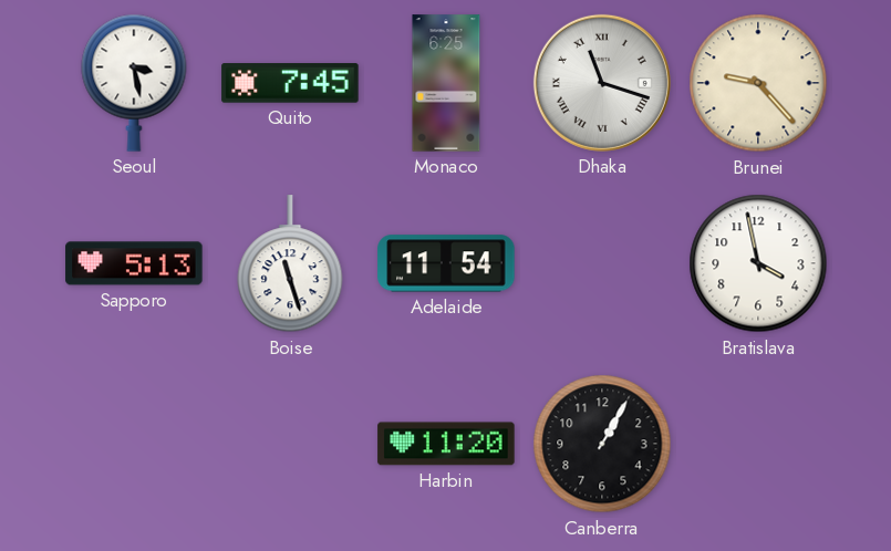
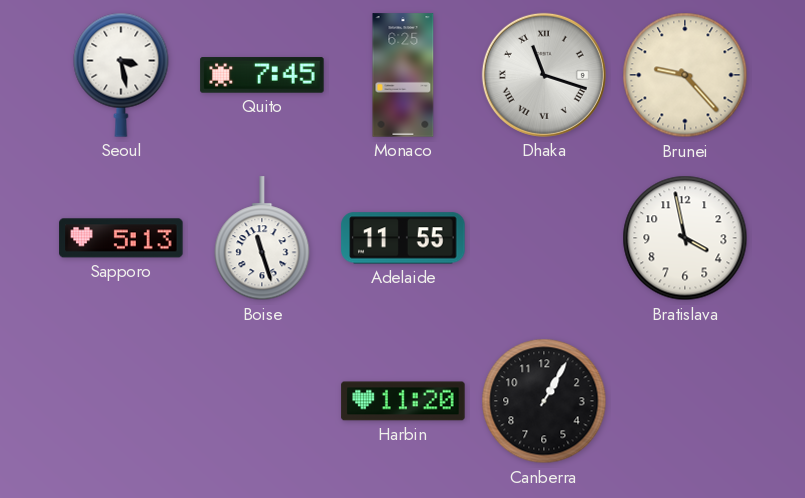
Adelaide: 11:54 -> 11:55 (403, 238)
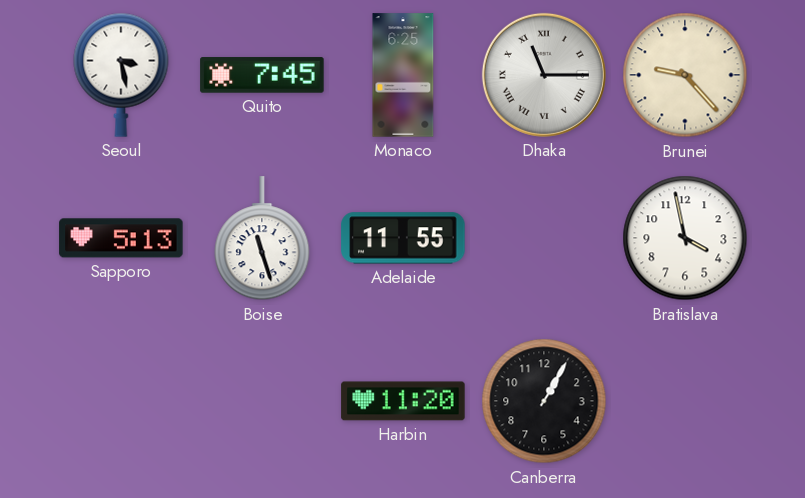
Dhaka: 11:18 -> 11:15 (544, 75)
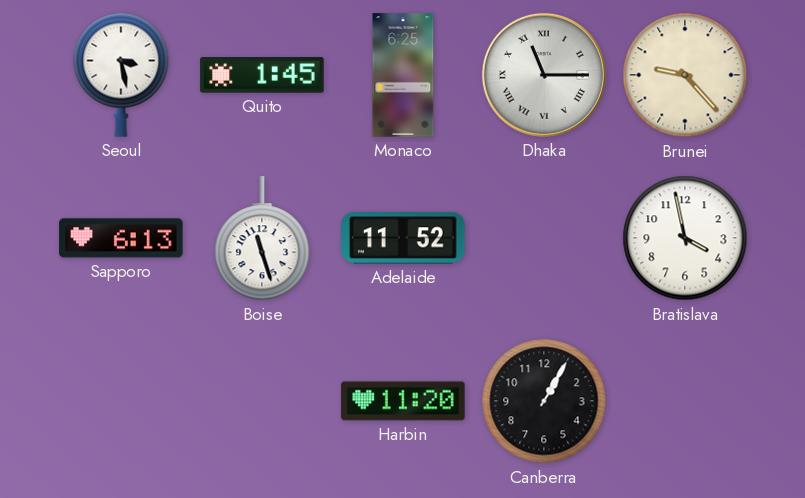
Quito: 7:45 -> 1:45 (262, 75)
Sapporo: 5:13 -> 6:13 (121, 238)
Adelaide: 11:55 -> 11:52 (403, 238)
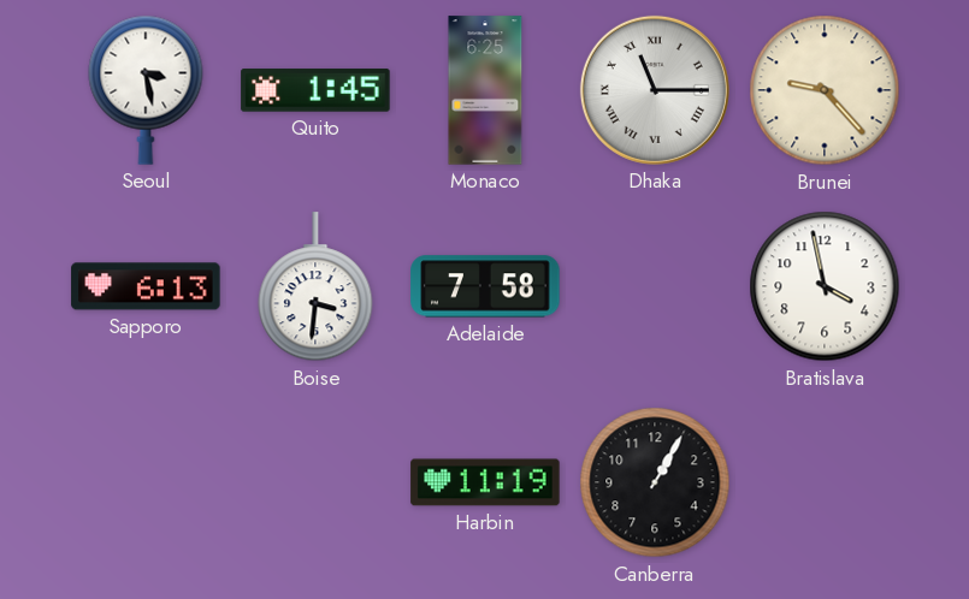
Boise: 11:27 -> 3:31 (315, 287)
Adelaide: 11:52 -> 7:58 (485, 286)
Harbin: 11:20 -> 11:19 (485, 482)
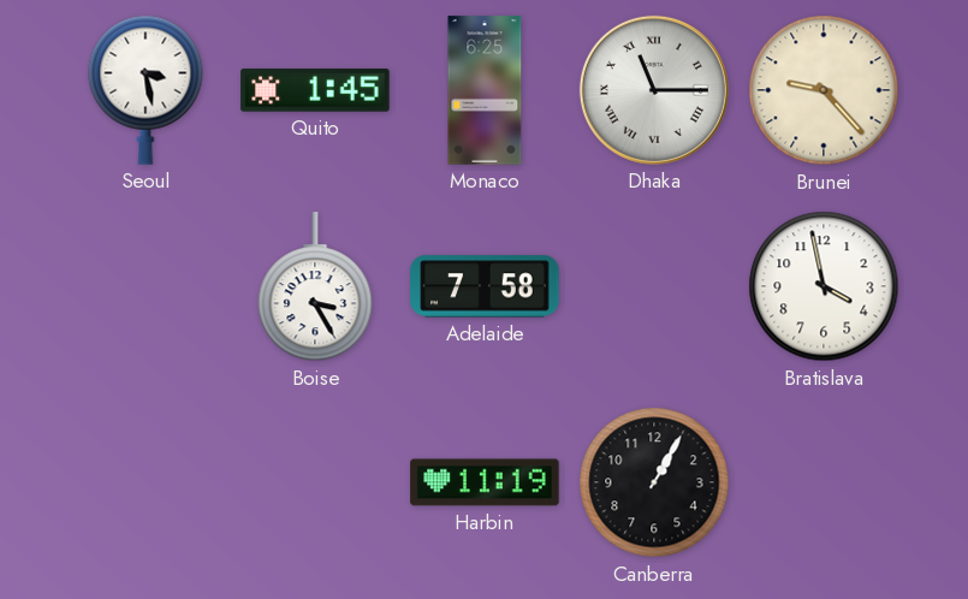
Sapporo: 6:13 -> none (146, 286)
Boise: 3:31 -> 3:25 (315, 287)
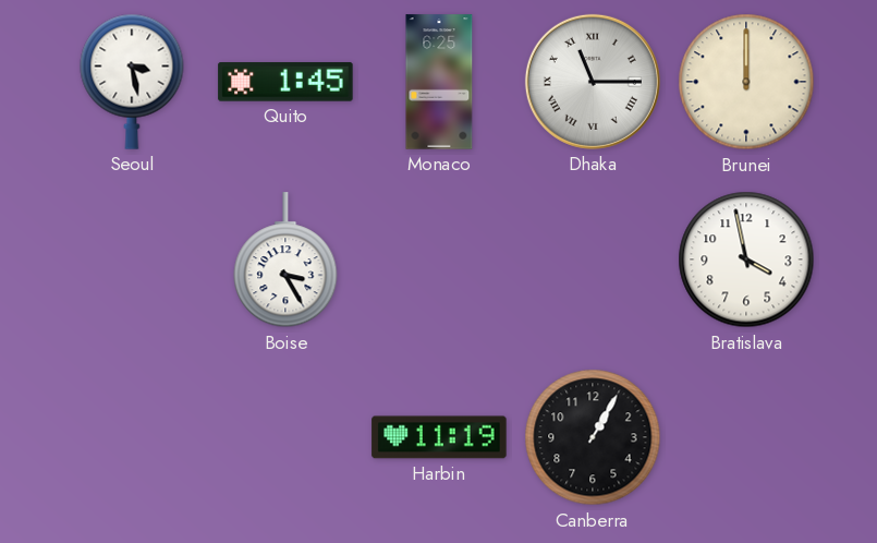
Brunei: 9:23 -> 12:00 (746, 82)
Adelaide: 7:58 -> none (485, 286)
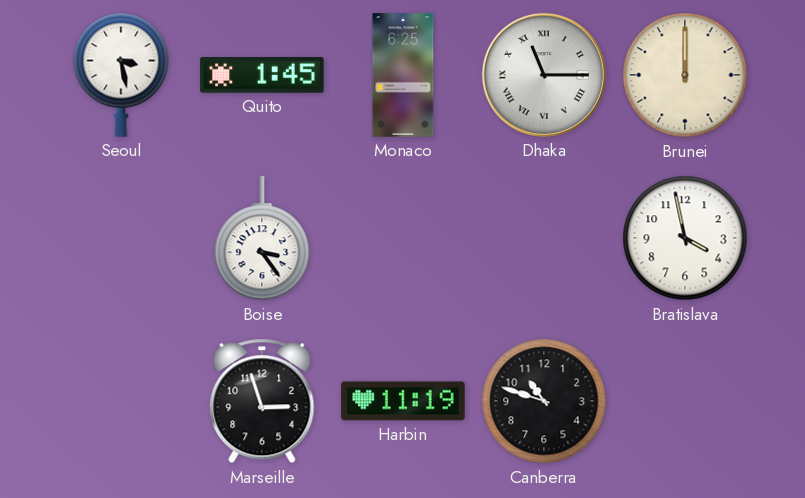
Boise: 3:25 -> 3:24 (262, 239)
Marseille: none -> 2:57 (262, 401)
Canberra: 1:05 -> 10:48 (544, 401)
